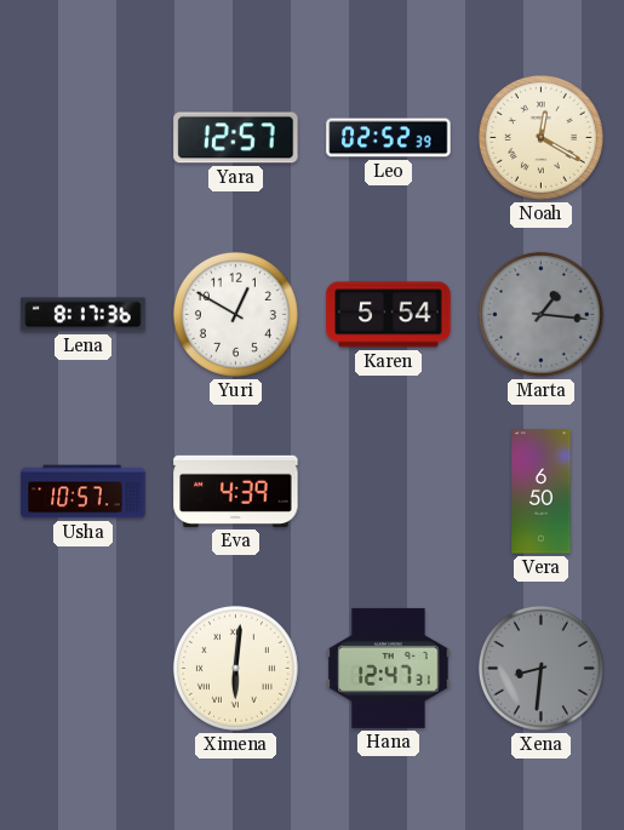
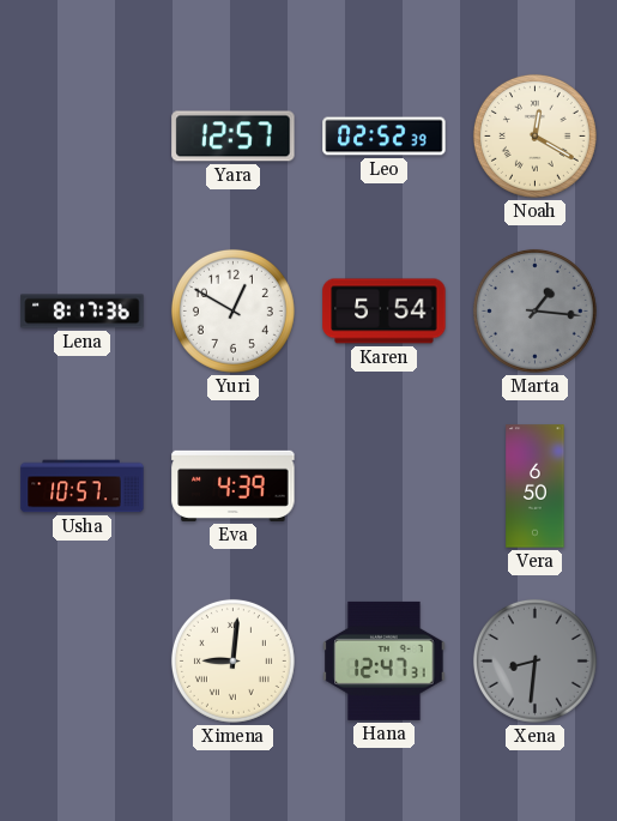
Ximena: 6:01 -> 9:01 (232, 660)
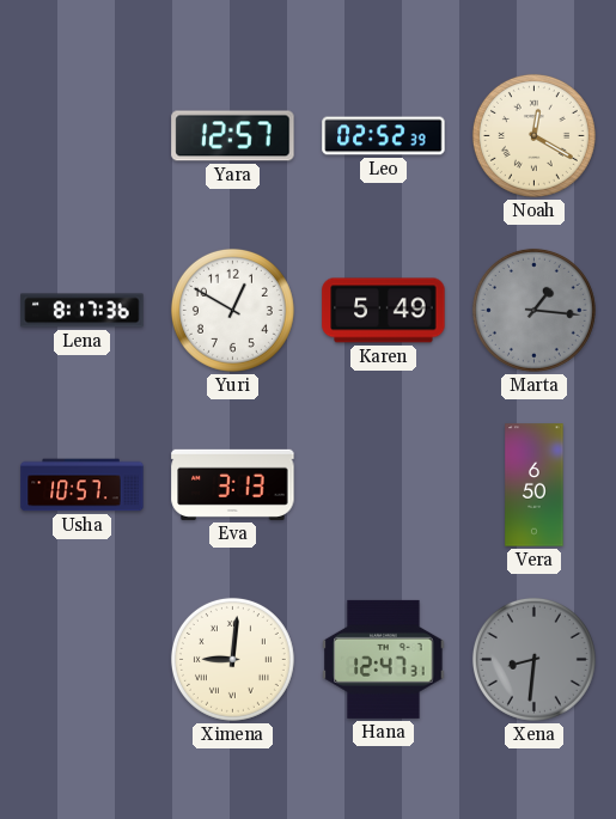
Karen: 5:54 -> 5:49 (384, 311)
Eva: 4:39 -> 3:13 (233, 484)
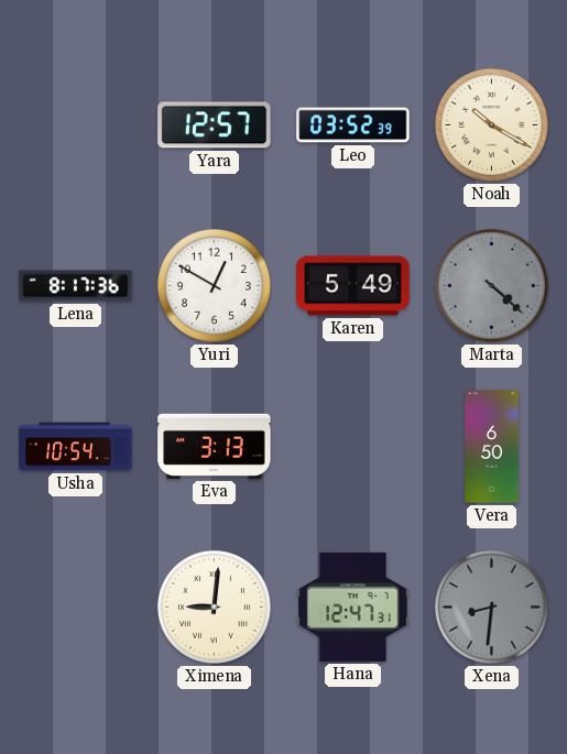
Leo: 02:52 -> 03:52 (353, 125)
Noah: 12:20 -> 10:20 (491, 124)
Marta: 1:16 -> 4:22 (491, 285)
Usha: 10:57 -> 10:54 (76, 447)
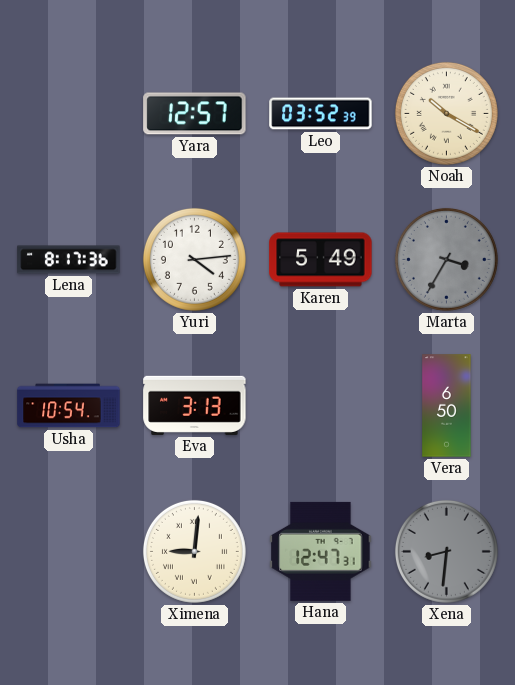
Yuri: 12:50 -> 4:14 (194, 259)
Marta: 4:22 -> 3:35 (446, 259)
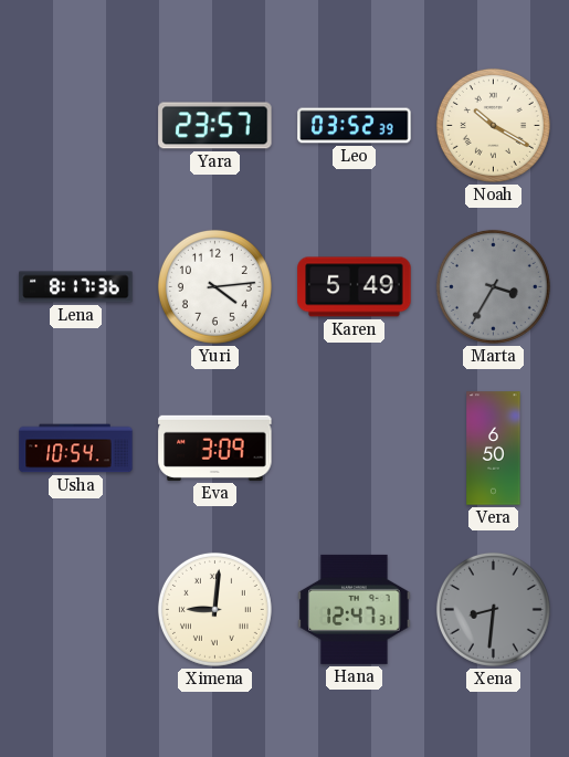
Yara: 12:57 -> 23:57 (215, 126)
Eva: 3:13 -> 3:09 (215, 448)
